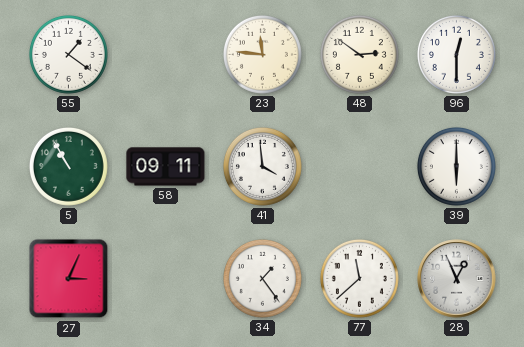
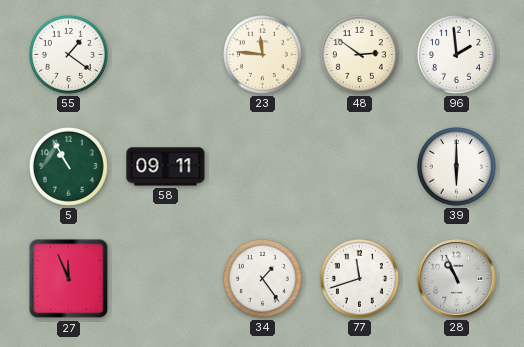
96: 12:30 -> 1:59 (456, 54)
41: 3:59 -> none (262, 166)
27: 3:04 -> 11:56 (69, 279)
77: 11:38 -> 11:42 (359, 278)
28: 12:56 -> 10:56 (457, 279)
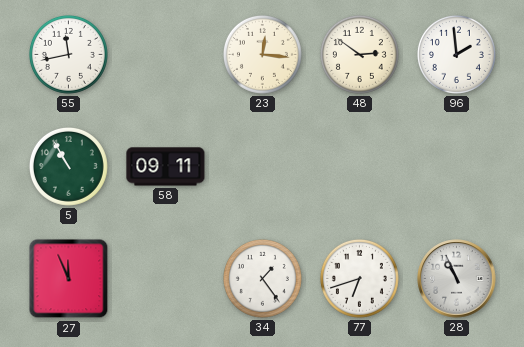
55: 1:21 -> 11:43 (68, 54)
23: 11:46 -> 12:16 (262, 54)
39: 6:00 -> none (456, 166)
77: 11:42 -> 6:42 (359, 278)
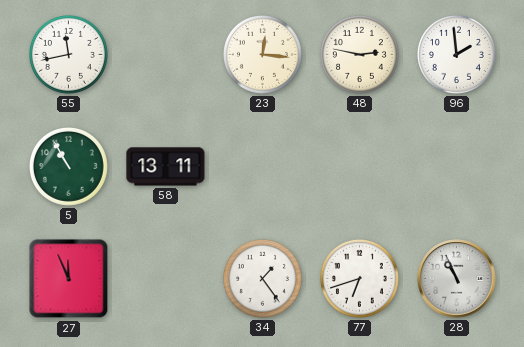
48: 2:51 -> 2:47 (359, 54)
58: 09:11 -> 13:11 (166, 167)
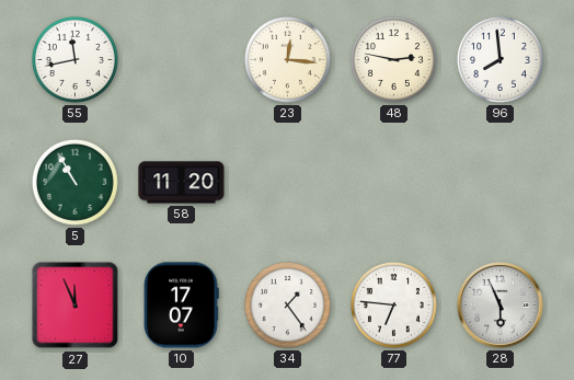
96: 1:59 -> 7:59 (500, 59)
58: 13:11 -> 11:20 (182, 183)
10: none -> 17:07 (182, 306)
77: 6:42 -> 6:46 (393, 304)
28: 10:56 -> 5:56 (501, 306)
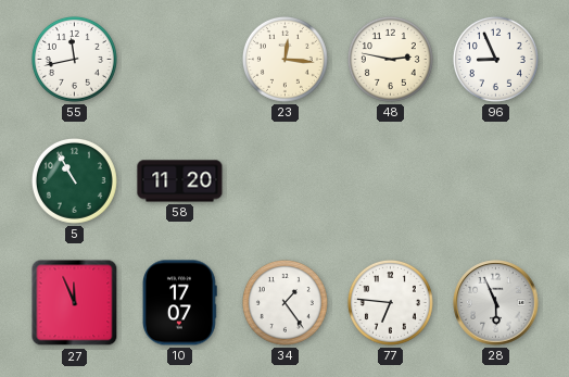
96: 7:59 -> 8:56 (495, 59)
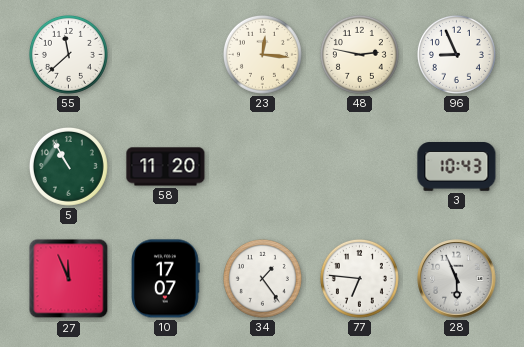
55: 11:43 -> 11:38 (68, 54)
3: none -> 10:43 (457, 167)
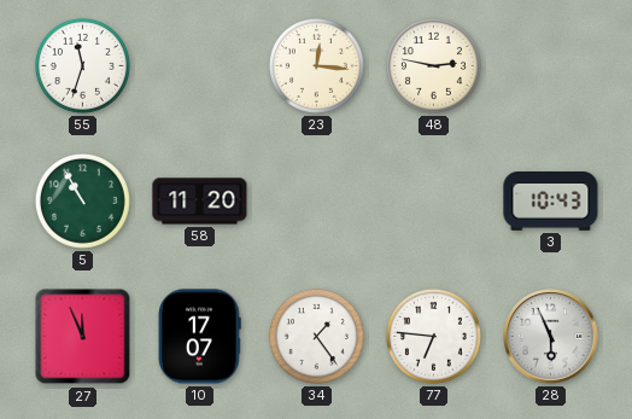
55: 11:38 -> 11:33 (82, 65)
96: 8:56 -> none (456, 54)
